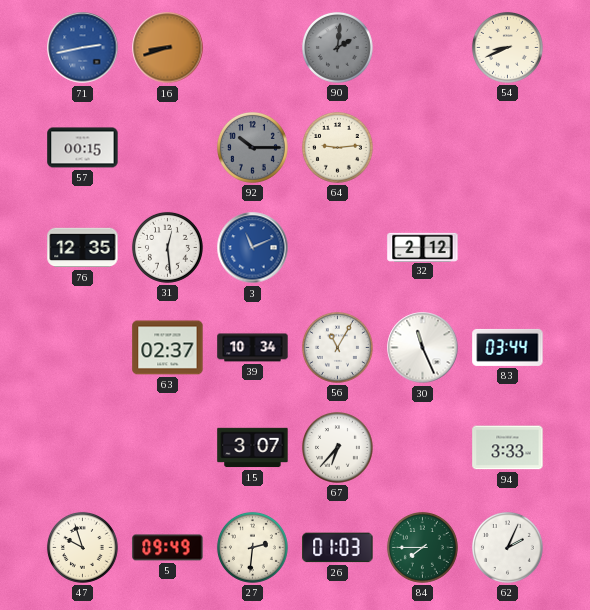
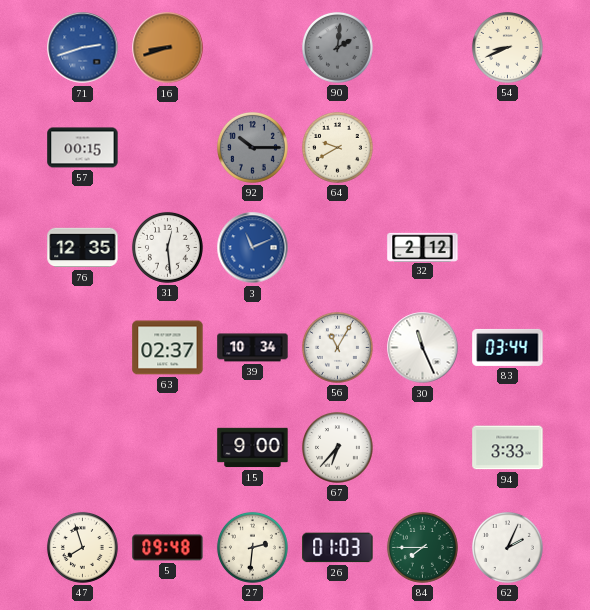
71: 2:43 -> 2:42 (83, 48)
64: 9:14 -> 9:40 (337, 147)
15: 3:07 -> 9:00 (253, 448)
47: 9:57 -> 7:57 (82, 547)
5: 09:49 -> 09:48 (168, 548)
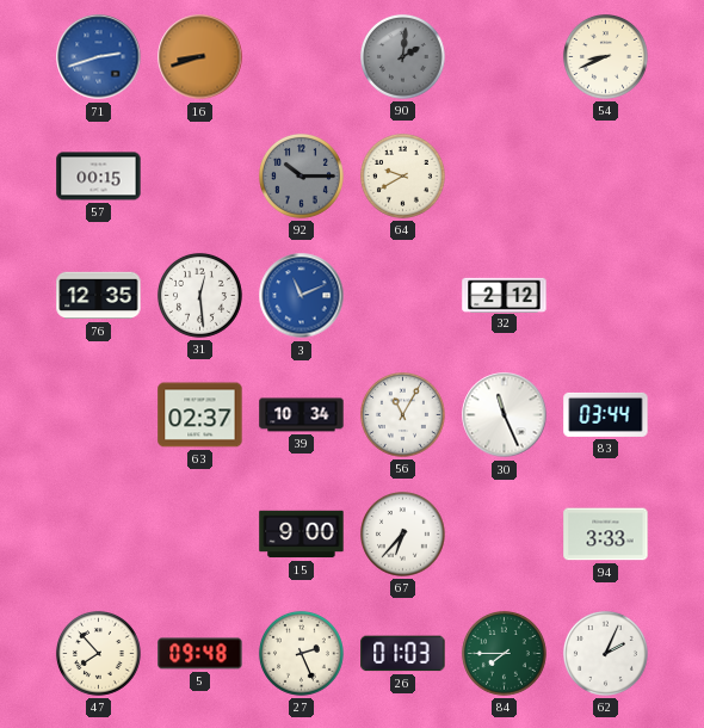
47: 7:57 -> 7:53 (98, 653)
27: 2:31 -> 2:26 (301, 653)
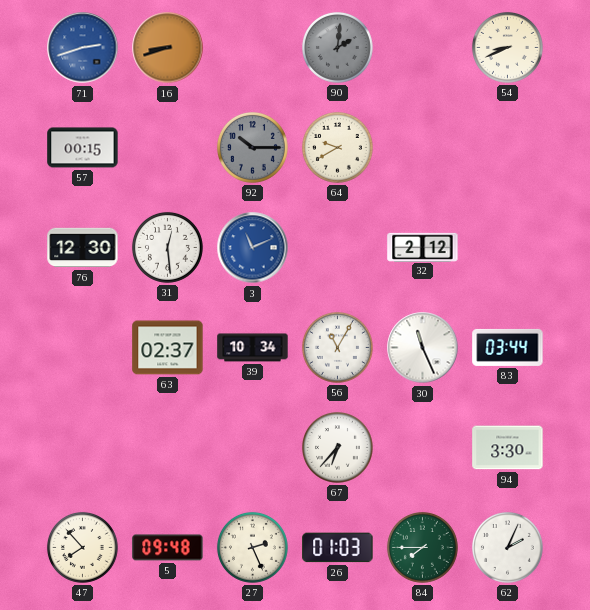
76: 12:35 -> 12:30 (83, 248)
15: 9:00 -> none (302, 535)
94: 3:33 -> 3:30 (508, 448)
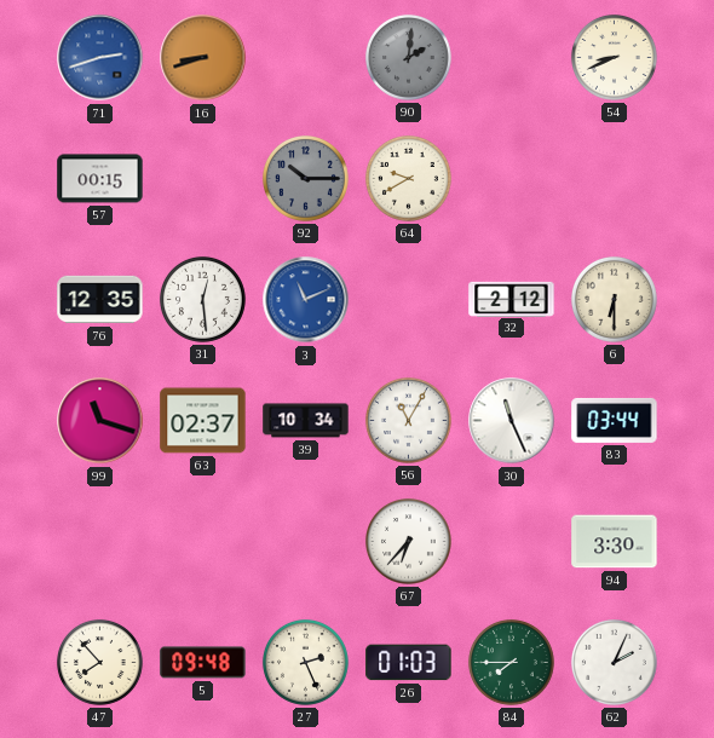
76: 12:30 -> 12:35 (100, 300)
6: none -> 6:30 (614, 299)
99: none -> 11:18 (100, 421)
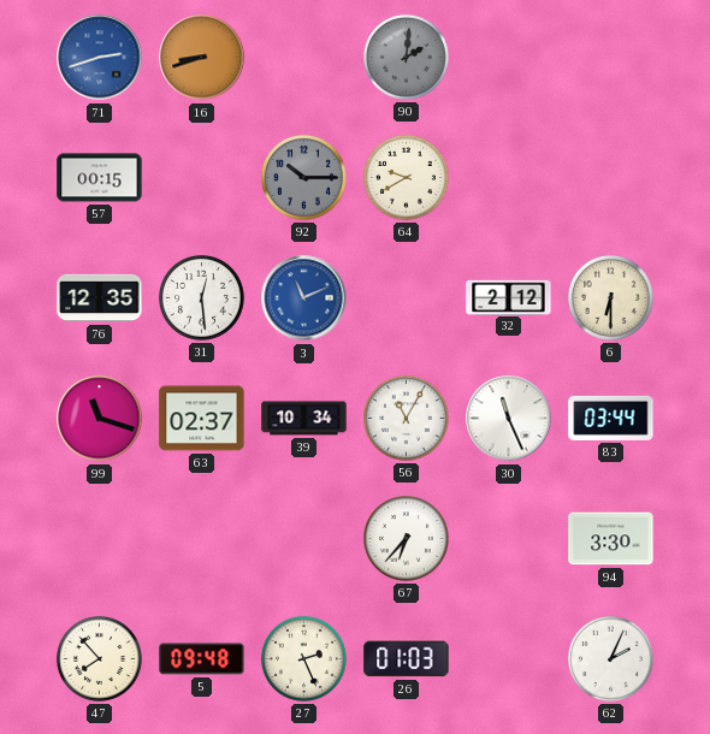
54: 8:41 -> none (614, 57)
84: 7:45 -> none (511, 662)
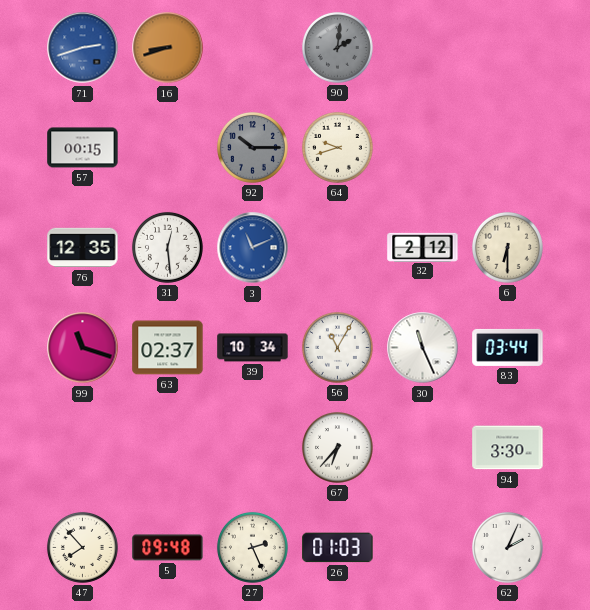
64: 9:40 -> 9:42 (337, 147)
